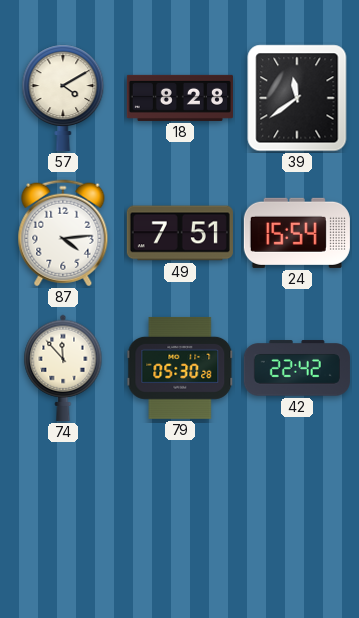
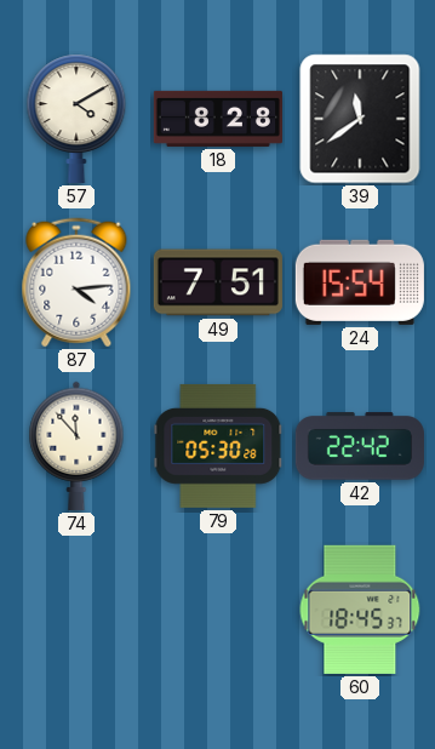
60: none -> 18:45 (360, 610)
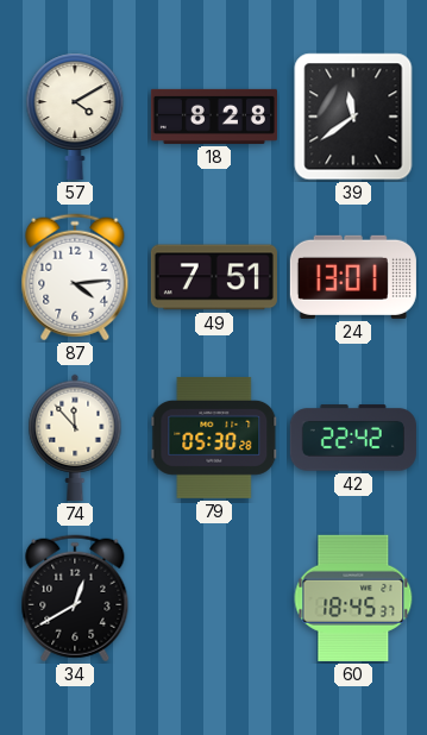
24: 15:54 -> 13:01 (353, 277)
34: none -> 12:40 (75, 598)
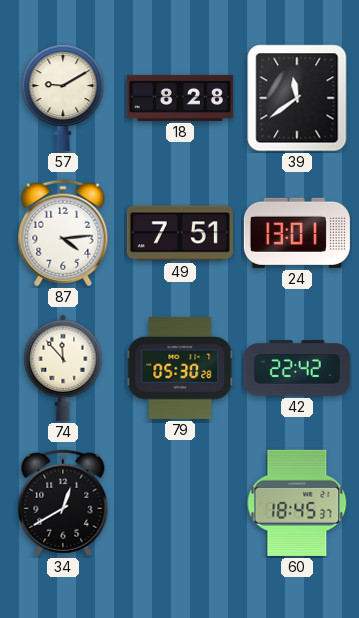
57: 4:10 -> 9:10 (63, 98)
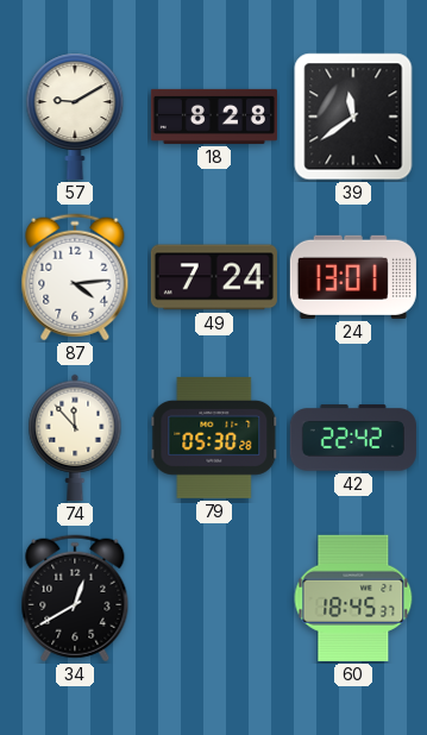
49: 7:51 -> 7:24 (214, 277)
